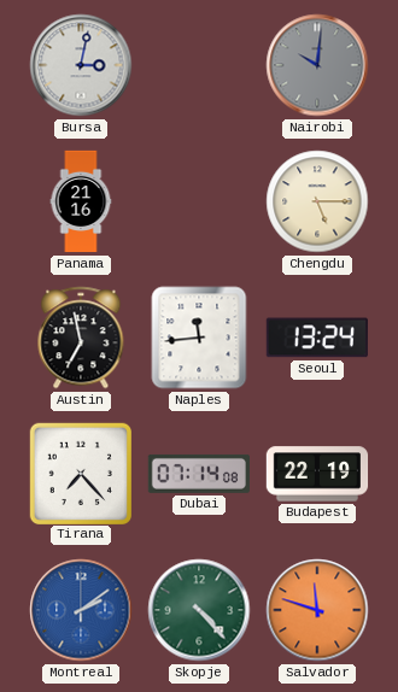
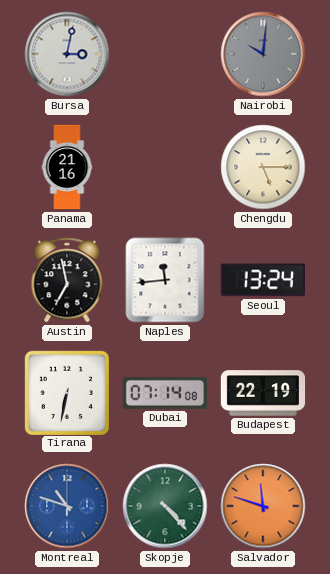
Tirana: 7:23 -> 6:32 (66, 392)
Montreal: 2:09 -> 10:48 (67, 506)
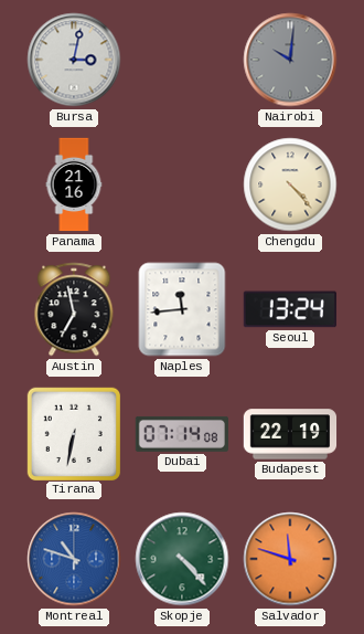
Chengdu: 5:15 -> 4:23 (290, 184)
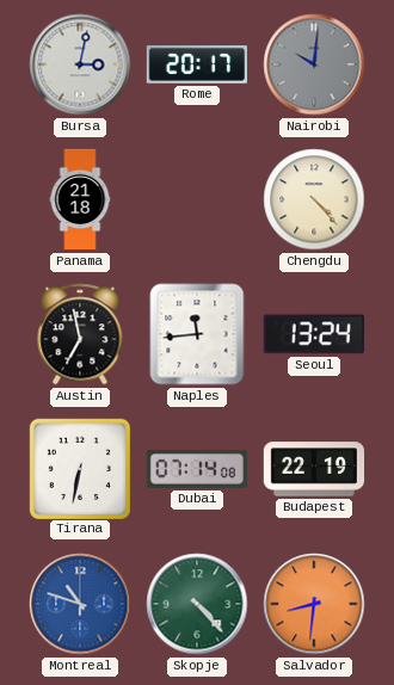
Rome: none -> 20:17 (196, 64)
Panama: 21:16 -> 21:18 (80, 199)
Salvador: 11:48 -> 8:31 (314, 604)
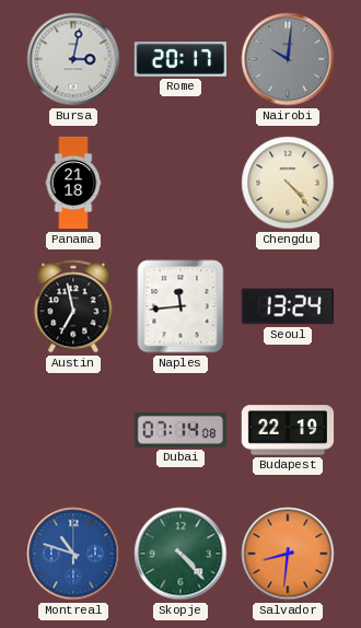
Tirana: 6:32 -> none (79, 468)
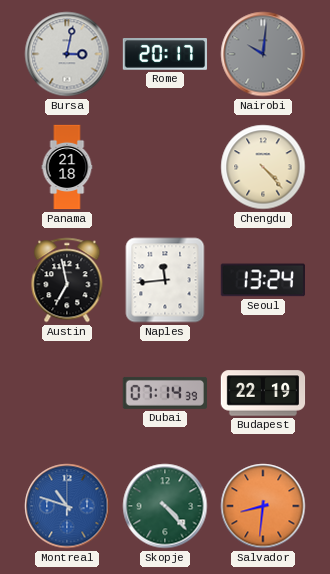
Dubai: 07:14:08 -> 07:14:39 (164, 393)
